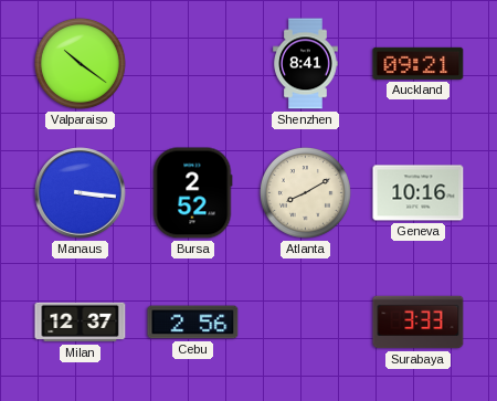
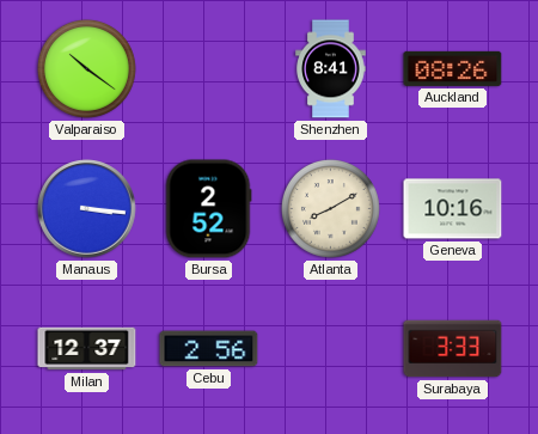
Auckland: 09:21 -> 08:26 (453, 68)
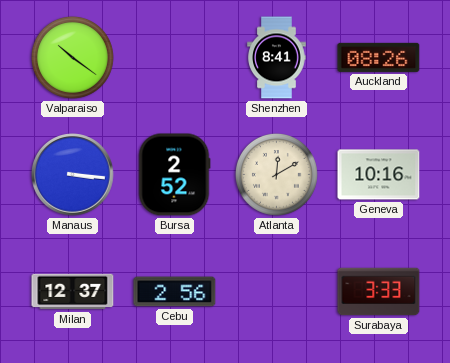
Atlanta: 8:10 -> 12:10 (276, 174)
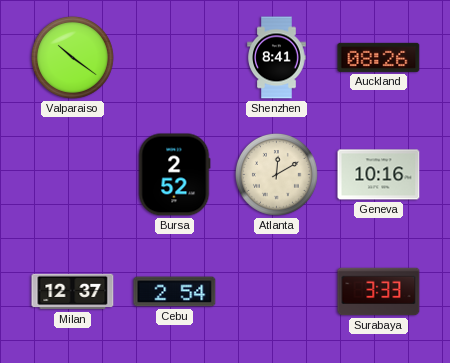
Manaus: 3:16 -> none (73, 175)
Cebu: 2:56 -> 2:54 (175, 292)
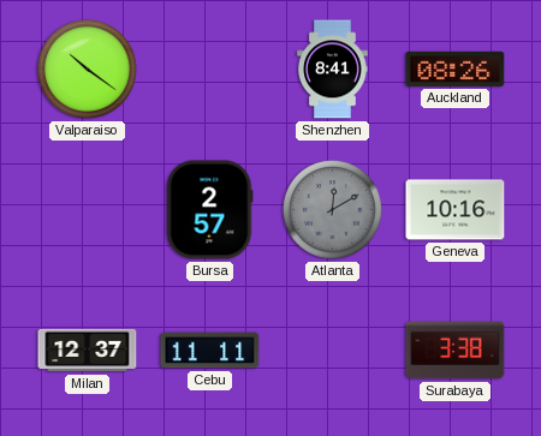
Bursa: 2:52 -> 2:57 (209, 210)
Atlanta dial: cream -> grey (332, 209)
Cebu: 2:54 -> 11:11 (210, 351)
Surabaya: 3:33 -> 3:38 (456, 351)
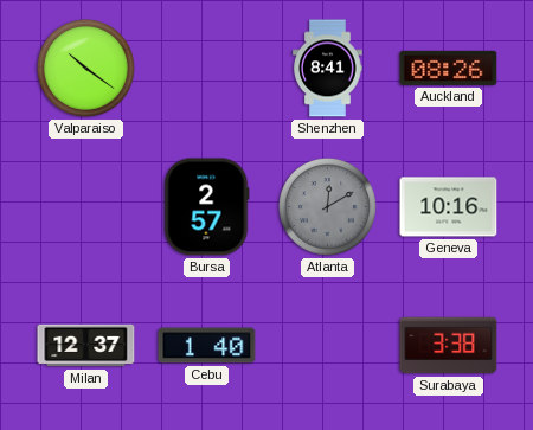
Cebu: 11:11 -> 1:40 (207, 346)
